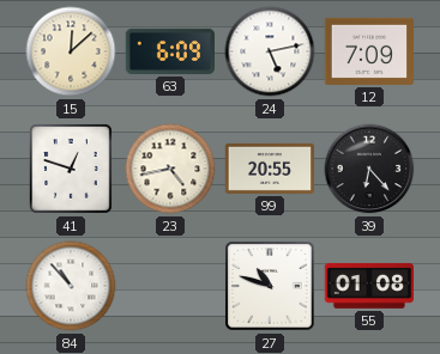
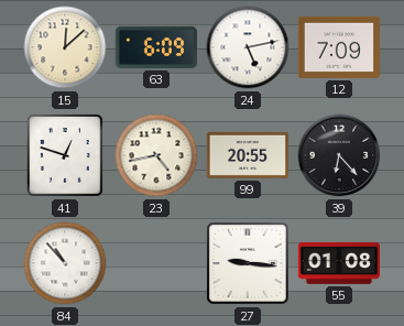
27: 10:48 -> 9:16 (248, 263)
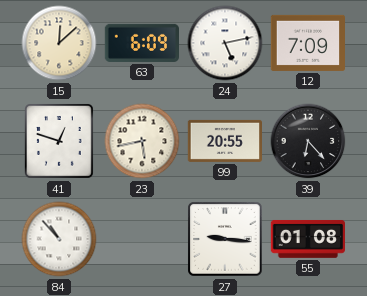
23: 4:43 -> 5:43 (142, 141)
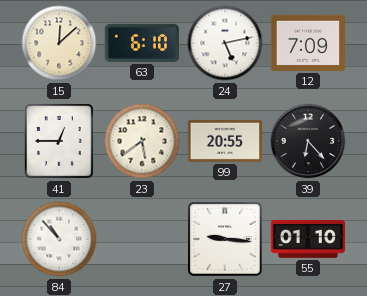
63: 6:09 -> 6:10 (141, 43)
41: 12:48 -> 12:45 (60, 141)
23: 5:43 -> 5:39 (142, 141)
55: 01:08 -> 01:10 (307, 239)
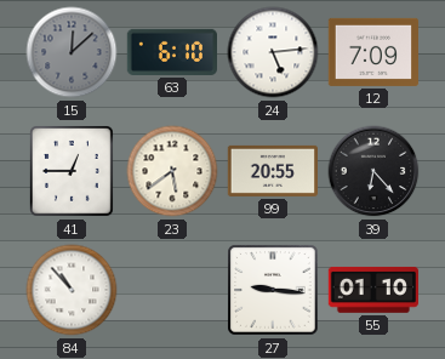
15 dial: cream -> grey (72, 52)
24: 5:13 -> 5:14 (273, 52)
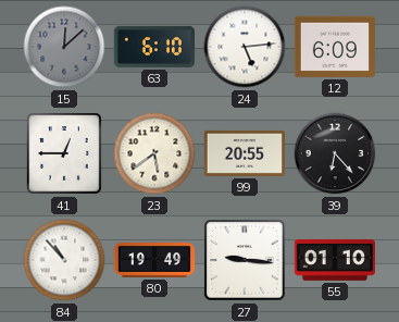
12: 7:09 -> 6:09 (334, 47)
80: none -> 19:49 (154, 261)
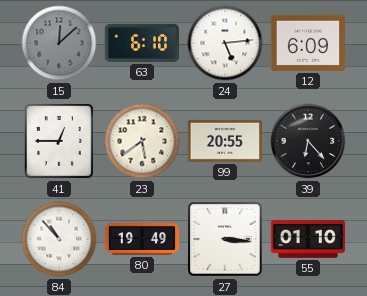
27: 9:16 -> 3:16 (225, 239)
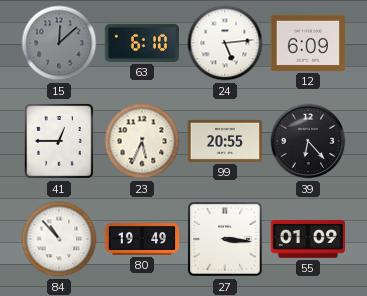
23: 5:39 -> 5:34 (142, 141)
55: 01:10 -> 01:09 (307, 239)
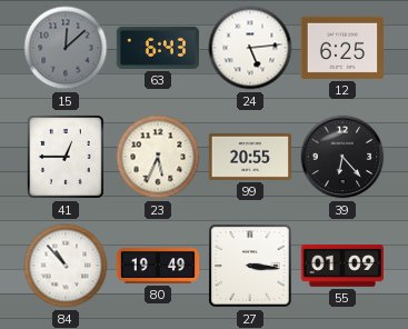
63: 6:10 -> 6:43 (157, 48)
12: 6:09 -> 6:25 (341, 48)
